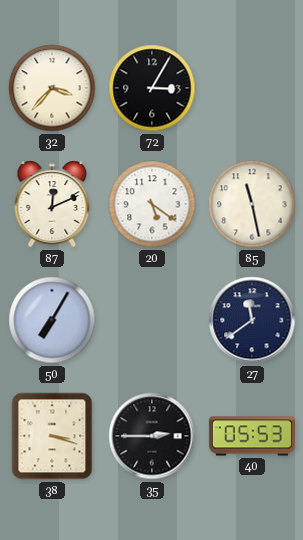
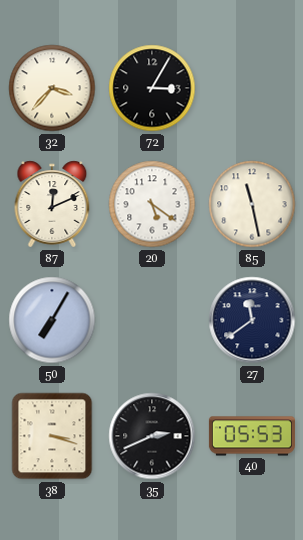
35: 2:45 -> 2:41 (152, 436)
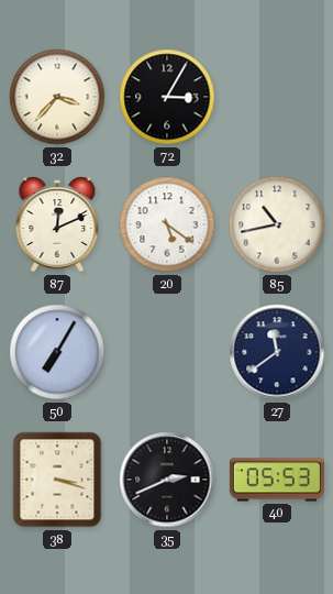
85: 11:28 -> 10:43 (277, 224)
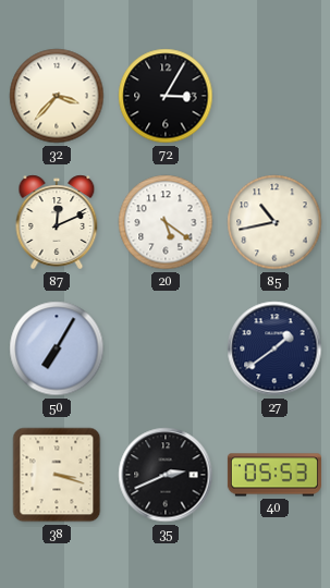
27: 11:39 -> 1:39 (274, 348)
